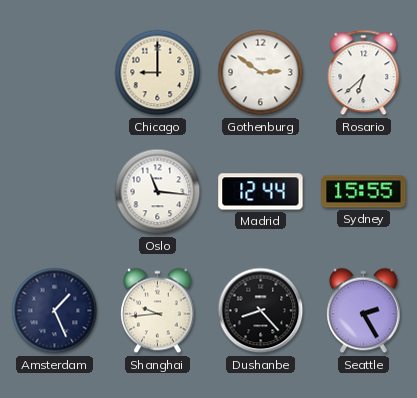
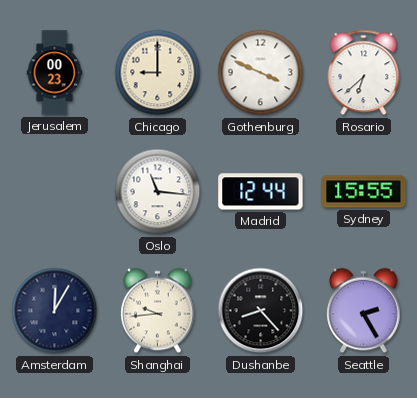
Jerusalem: none -> 00:23 (55, 73)
Gothenburg: 2:51 -> 3:49 (261, 73)
Amsterdam: 1:26 -> 12:05 (55, 311)
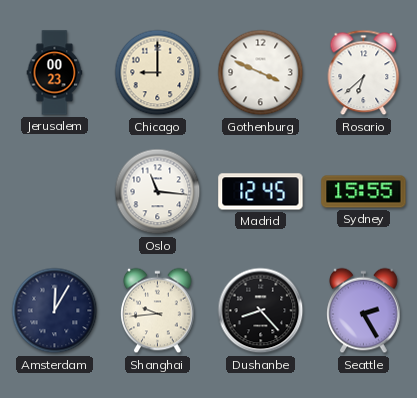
Madrid: 12:44 -> 12:45 (261, 192)
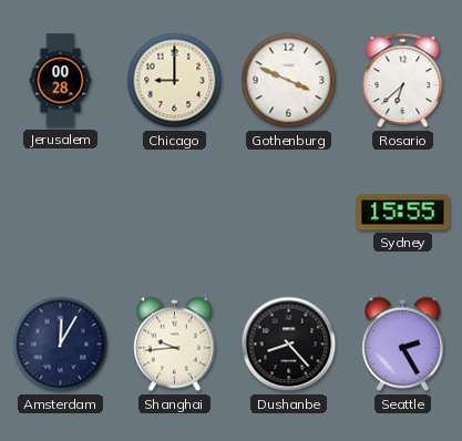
Jerusalem: 00:23 -> 00:28 (61, 81)
Oslo: 11:16 -> none (158, 192)
Madrid: 12:45 -> none (261, 192)
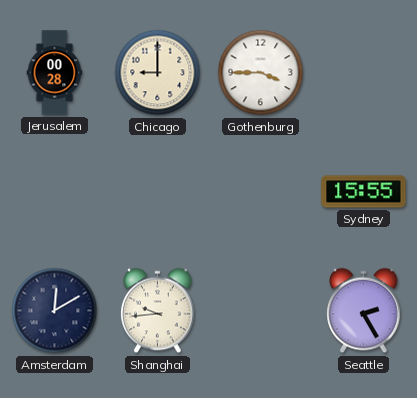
Gothenburg: 3:49 -> 3:45 (261, 73)
Rosario: 6:38 -> none (403, 81)
Amsterdam: 12:05 -> 12:10 (55, 311)
Dushanbe: 8:23 -> none (289, 345)
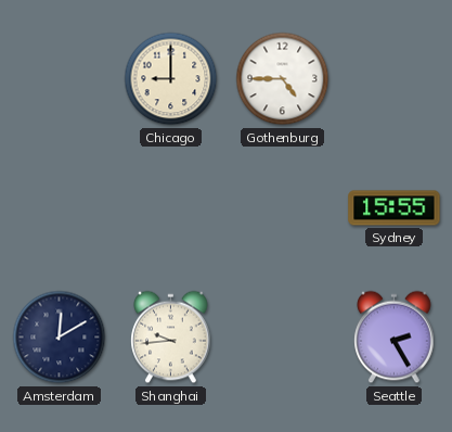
Jerusalem: 00:28 -> none (55, 73)
Gothenburg: 3:45 -> 4:45 (283, 79)
